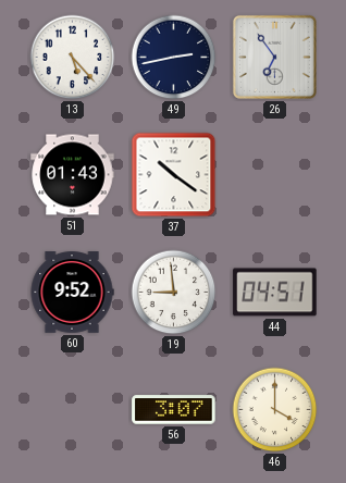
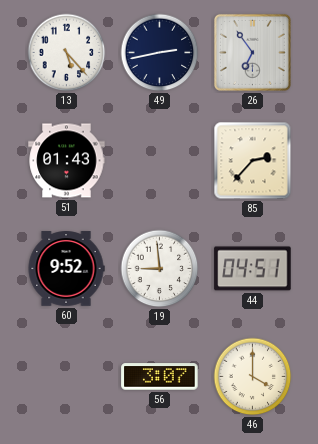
37: 10:21 -> none (174, 175)
85: none -> 2:37 (253, 161)
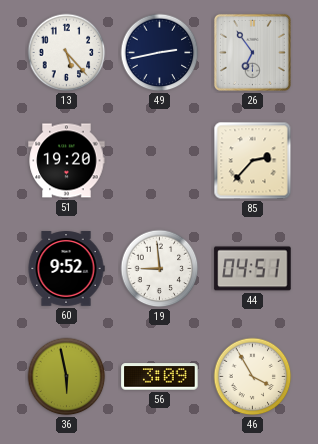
51: 01:43 -> 19:20 (67, 161)
36: none -> 5:58 (67, 377)
56: 3:07 -> 3:09 (160, 377)
46: 4:00 -> 3:55 (253, 377)
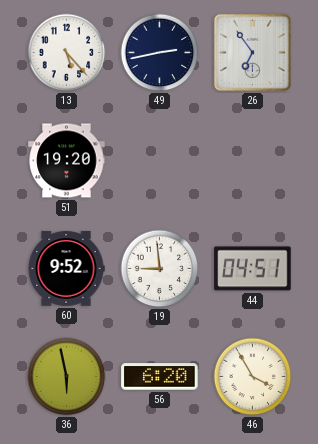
85: 2:37 -> none (253, 161)
56: 3:09 -> 6:20 (160, 377)
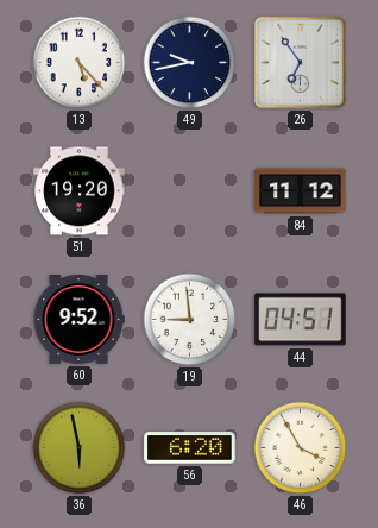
49: 2:43 -> 9:43 (190, 63)
84: none -> 11:12 (301, 191)
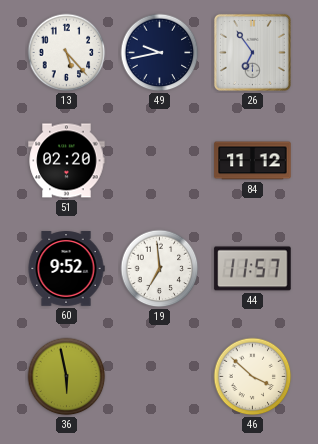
51: 19:20 -> 02:20 (67, 161)
19: 8:59 -> 6:59 (160, 269)
44: 04:51 -> 11:57 (253, 269)
56: 6:20 -> none (190, 448)
46: 3:55 -> 3:52 (253, 377)
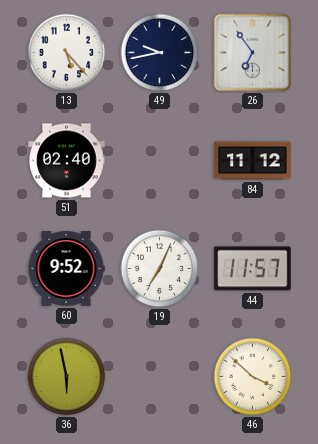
51: 02:20 -> 02:40 (67, 161)
19: 6:59 -> 7:04 (160, 269)
